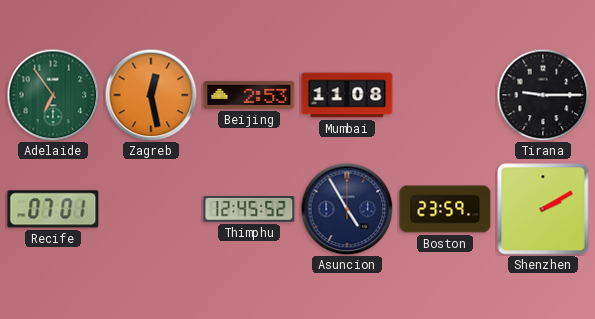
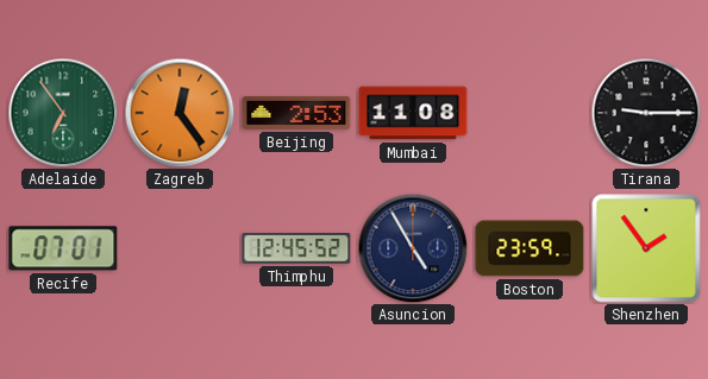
Zagreb: 12:28 -> 12:24 (180, 113)
Shenzhen: 2:10 -> 1:54 (646, 248)
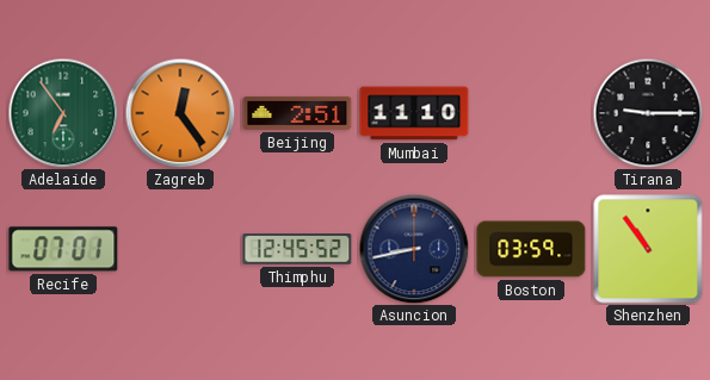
Beijing: 2:53 -> 2:51 (297, 113)
Mumbai: 11:08 -> 11:10 (414, 113)
Asuncion: 4:55 -> 8:43 (414, 249)
Boston: 23:59 -> 03:59 (531, 249)
Shenzhen: 1:54 -> 10:54 (648, 249)
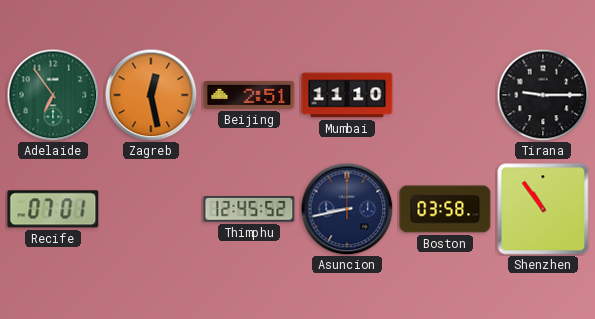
Zagreb: 12:24 -> 12:28 (151, 95)
Boston: 03:59 -> 03:58 (445, 209)
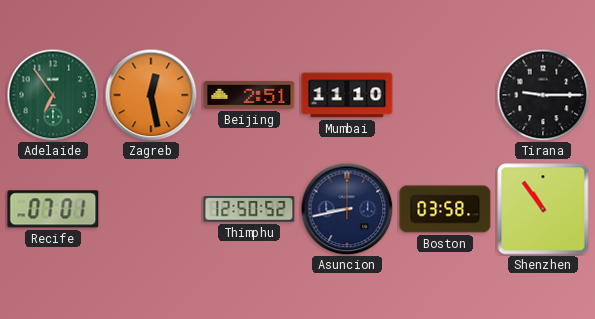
Thimphu: 12:45 -> 12:50 (249, 210)
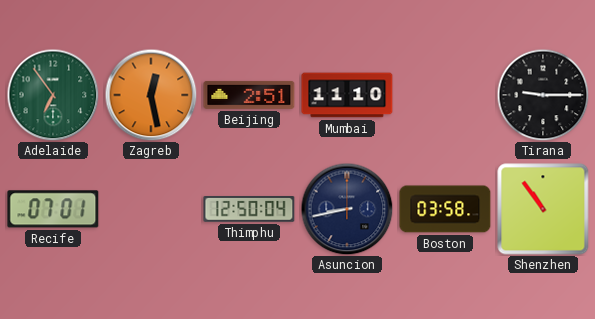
Thimphu: 12:50:52 -> 12:50:04 (249, 210)
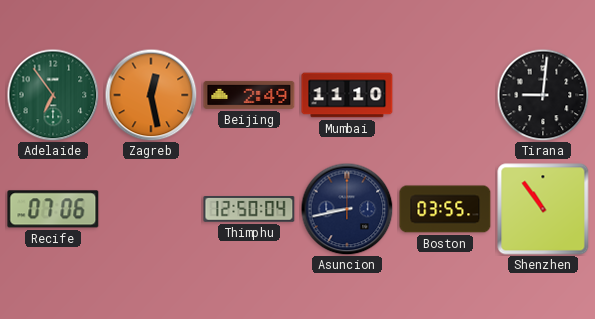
Beijing: 2:51 -> 2:49 (249, 95)
Tirana: 9:15 -> 9:01 (543, 95)
Recife: 07:01 -> 07:06 (53, 209)
Boston: 03:58 -> 03:55 (445, 209)
